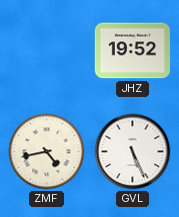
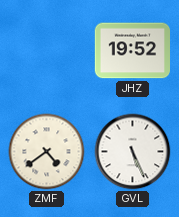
ZMF: 4:43 -> 4:39 (47, 152)
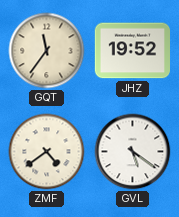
GQT: none -> 11:36 (47, 51)
GVL: 5:26 -> 5:21 (133, 152)
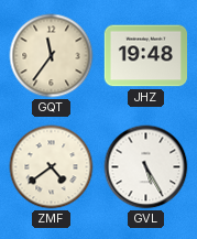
JHZ: 19:52 -> 19:48 (146, 56)
GVL: 5:21 -> 5:25 (146, 167)
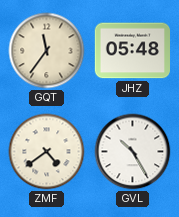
JHZ: 19:48 -> 05:48 (133, 51)
GVL: 5:25 -> 10:25 (133, 152)
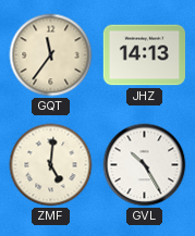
JHZ: 05:48 -> 14:13 (145, 55)
ZMF: 4:39 -> 5:01 (51, 165)
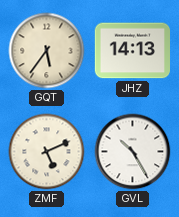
GQT: 11:36 -> 5:36 (47, 51)
ZMF: 5:01 -> 5:11 (47, 152)
